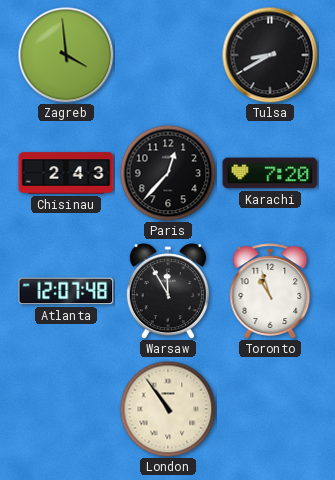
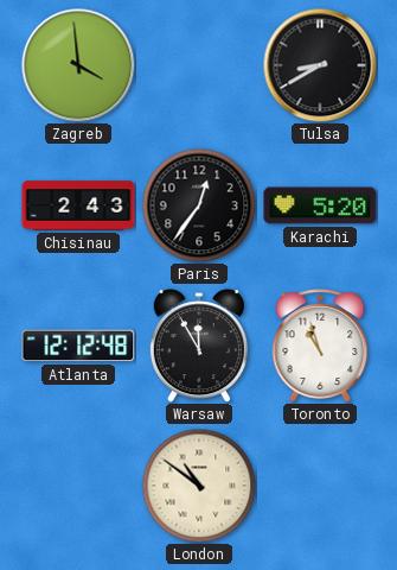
Paris: 12:37 -> 12:36 (199, 205)
Karachi: 7:20 -> 5:20 (320, 205)
Atlanta: 12:07 -> 12:12 (78, 346)
London: 10:54 -> 10:51 (199, 486)
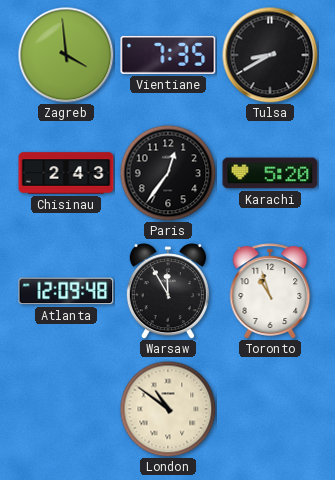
Vientiane: none -> 7:35 (168, 55)
Atlanta: 12:12 -> 12:09 (66, 291)
